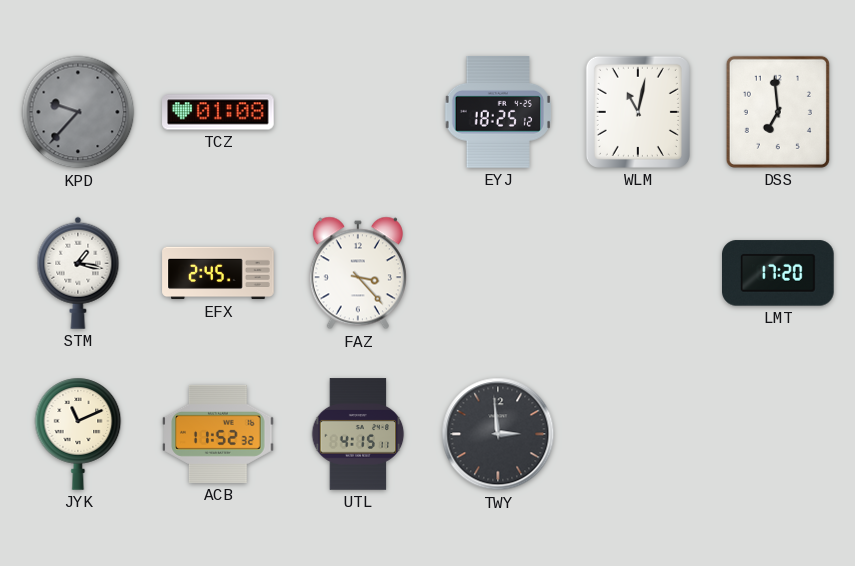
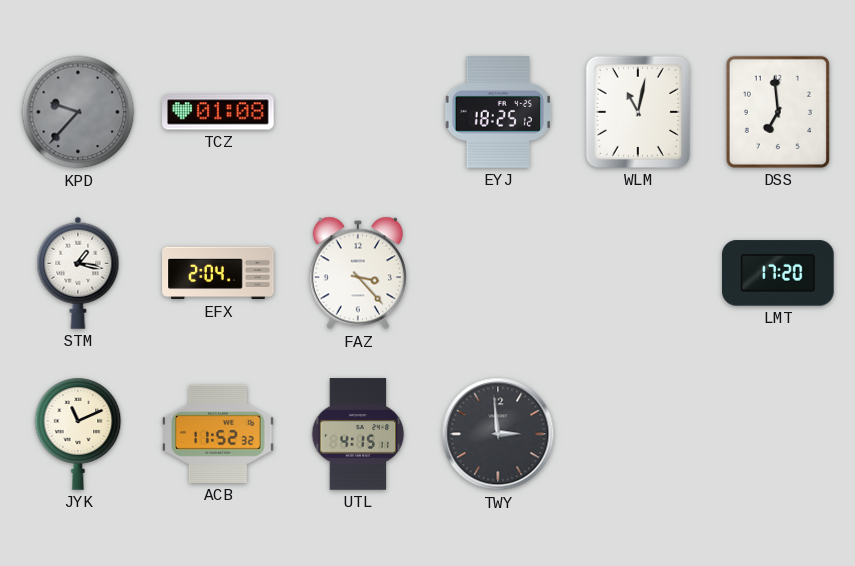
EFX: 2:45 -> 2:04 (218, 273)
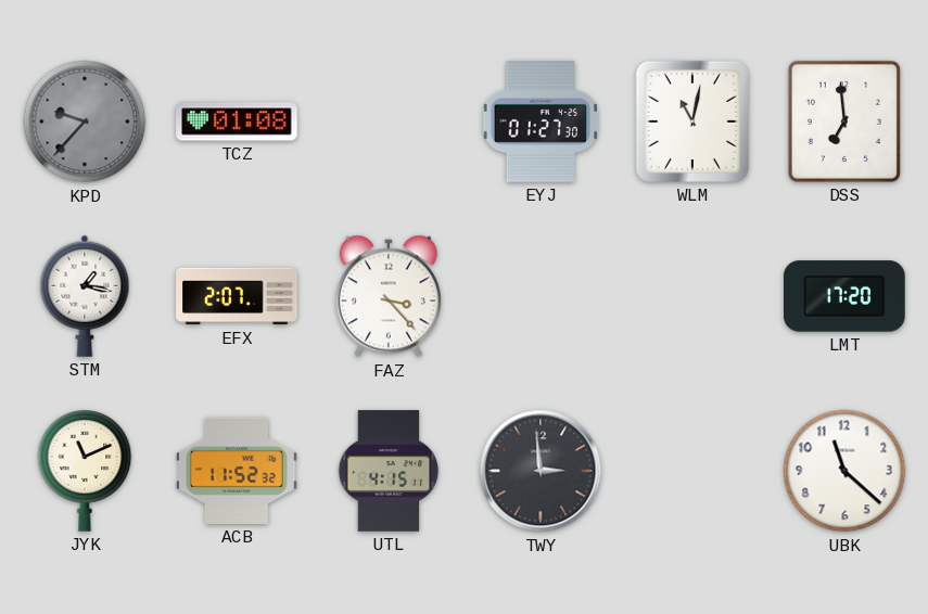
EYJ: 18:25 -> 01:27 (541, 123)
EFX: 2:04 -> 2:07 (237, 296)
UBK: none -> 11:22 (844, 471)
